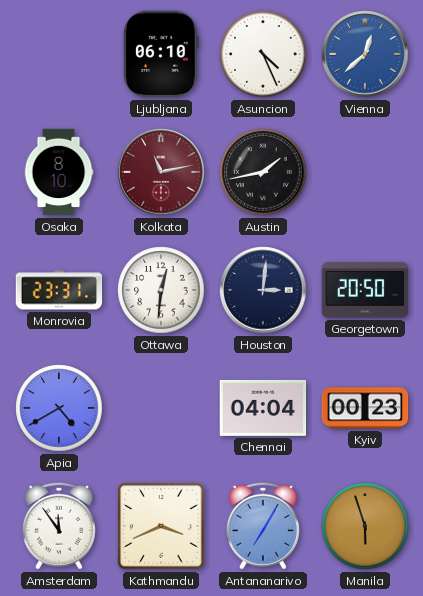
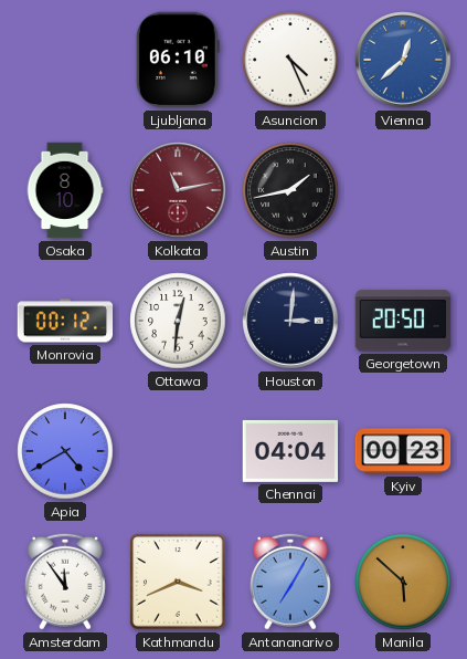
Monrovia: 23:31 -> 00:12 (65, 321)
Manila: 5:57 -> 5:52 (403, 582)
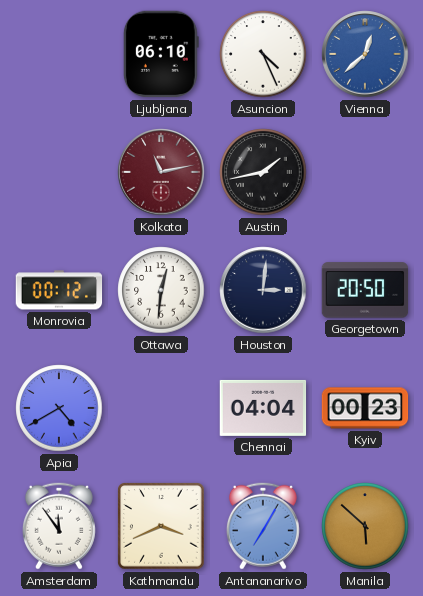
Osaka: 8:10 -> none (65, 190)
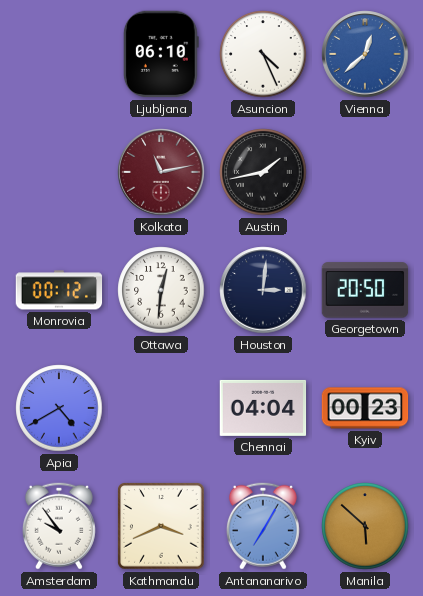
Amsterdam: 11:54 -> 9:54 (59, 526)
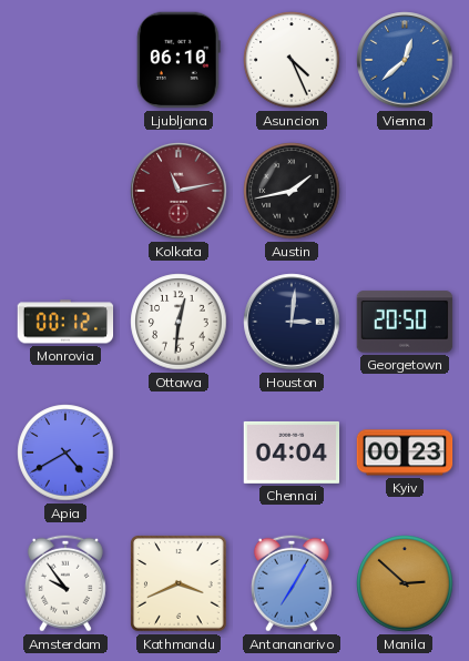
Manila: 5:52 -> 2:52 (405, 583)
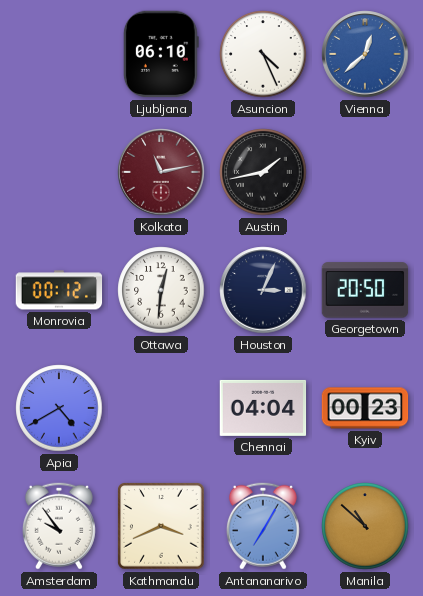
Houston: 3:01 -> 3:04 (263, 290)
Manila: 2:52 -> 10:52 (365, 526)
